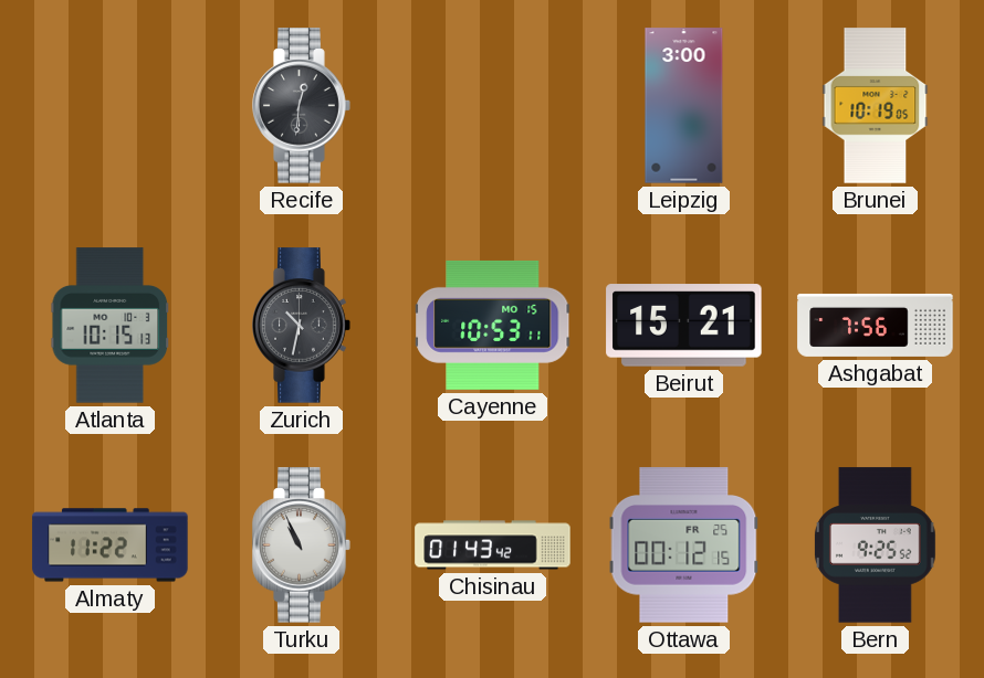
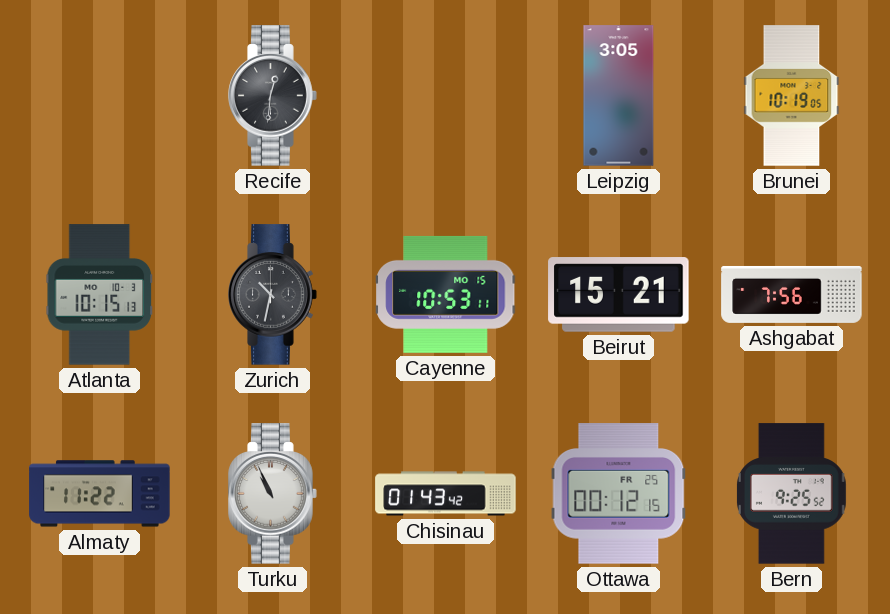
Leipzig: 3:00 -> 3:05 (619, 96)
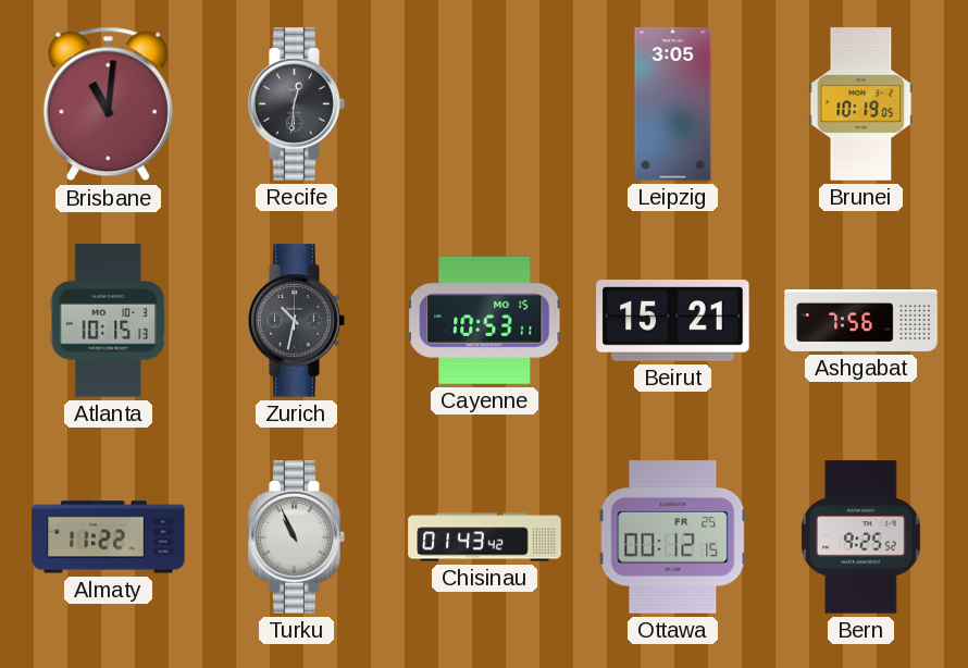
Brisbane: none -> 11:01 (108, 104)
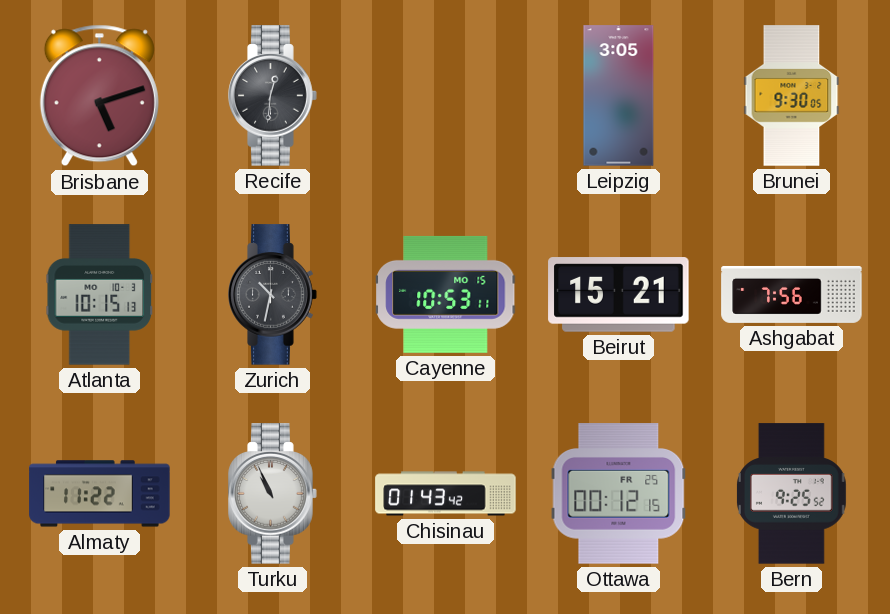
Brisbane: 11:01 -> 5:12 (99, 96)
Brunei: 10:19 -> 9:30 (792, 96)
